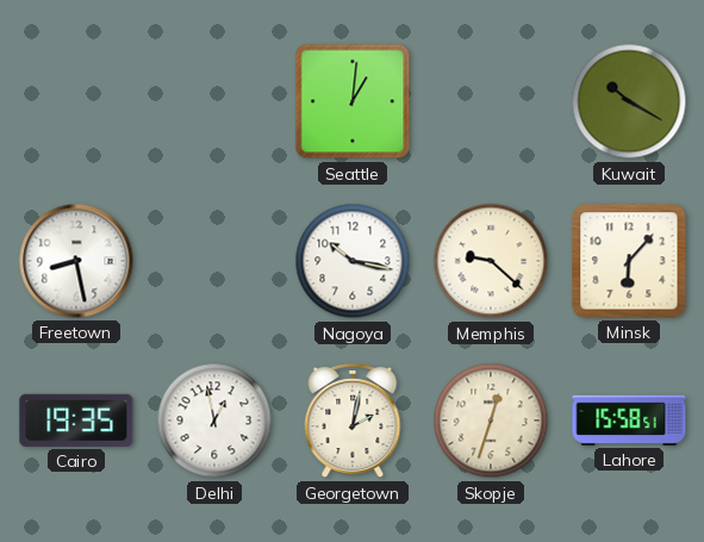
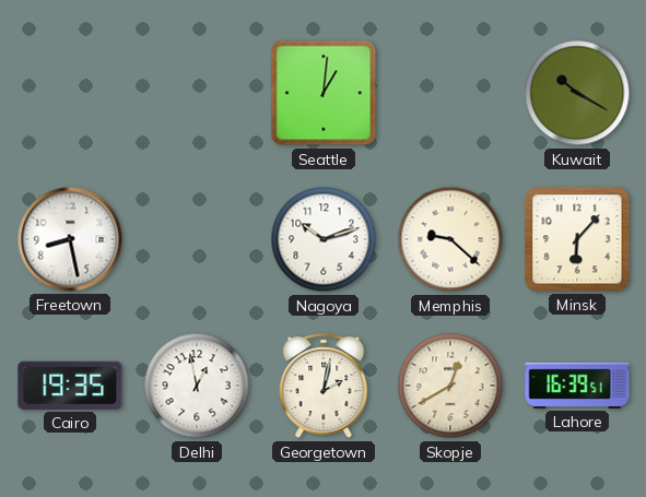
Nagoya: 10:17 -> 10:12 (324, 239)
Skopje: 12:33 -> 12:40 (450, 386)
Lahore: 15:58 -> 16:39 (577, 386)
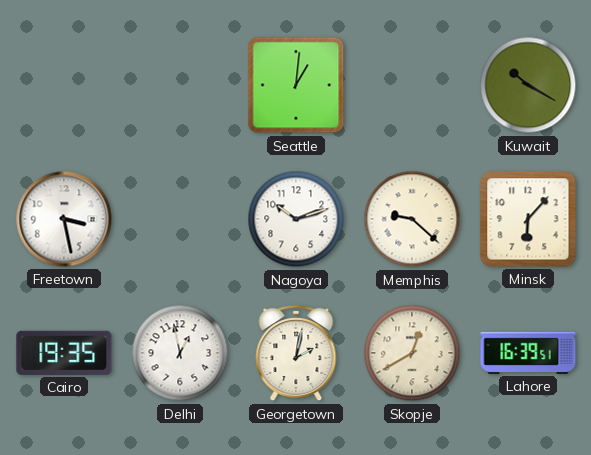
Freetown: 8:28 -> 3:28 (64, 219)
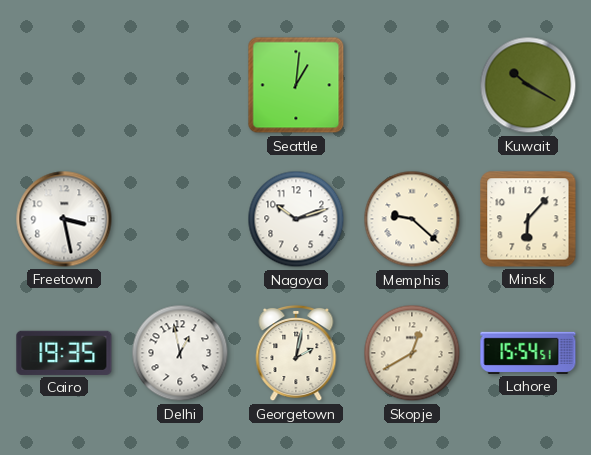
Lahore: 16:39 -> 15:54 (528, 353)
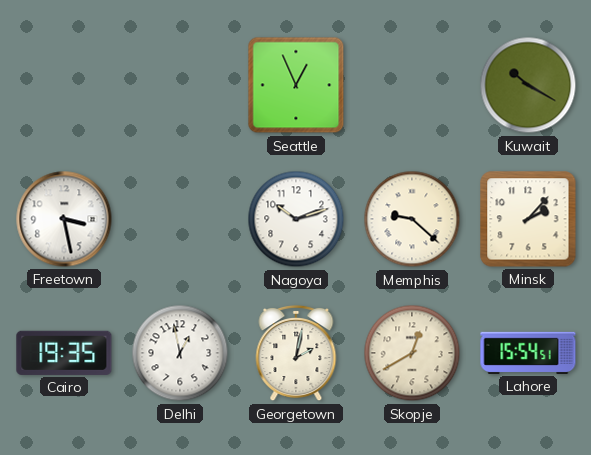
Seattle: 1:01 -> 12:56 (296, 85)
Minsk: 6:07 -> 2:07 (528, 219)
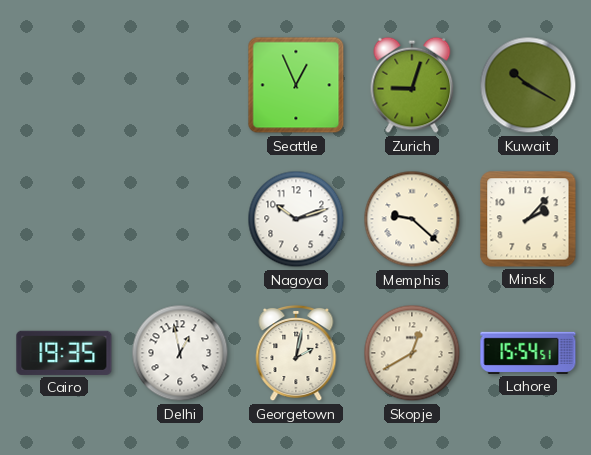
Zurich: none -> 9:03 (412, 85)
Freetown: 3:28 -> none (64, 219)
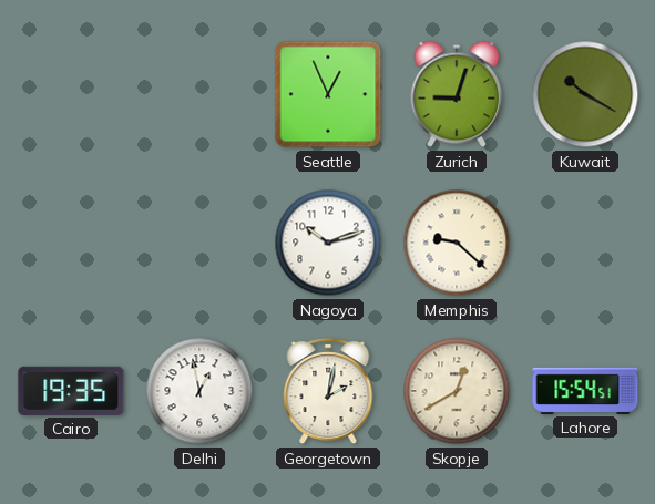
Minsk: 2:07 -> none (528, 219)
